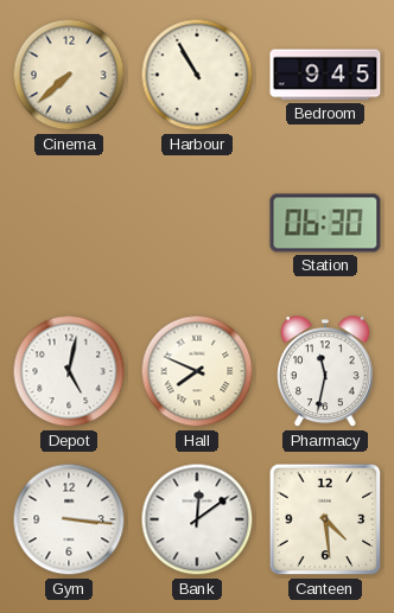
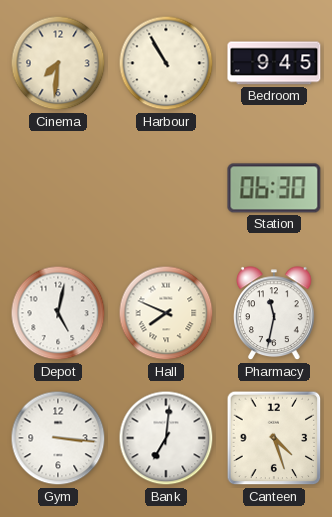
Cinema: 7:38 -> 7:31 (58, 63)
Bank: 12:09 -> 7:01 (166, 438)
Canteen: 4:29 -> 4:27 (274, 438)
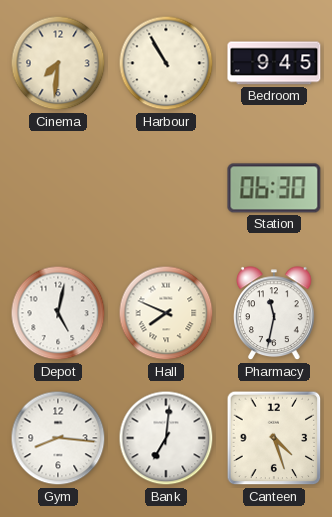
Gym: 3:16 -> 8:16 (58, 438)
